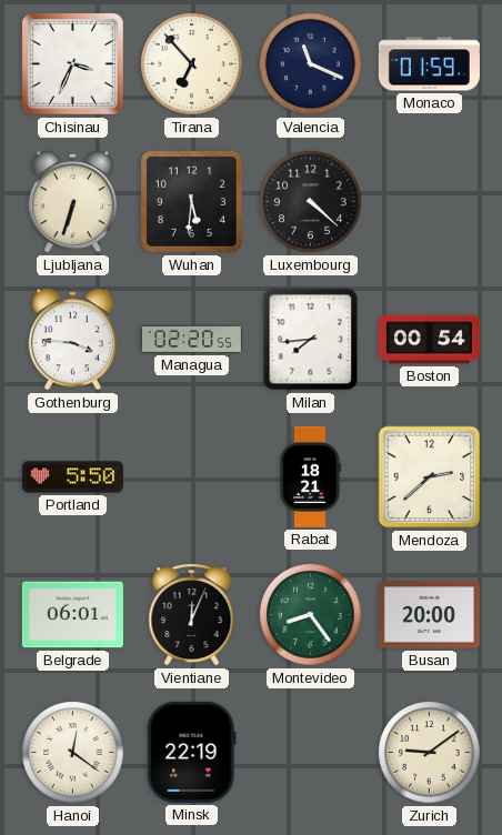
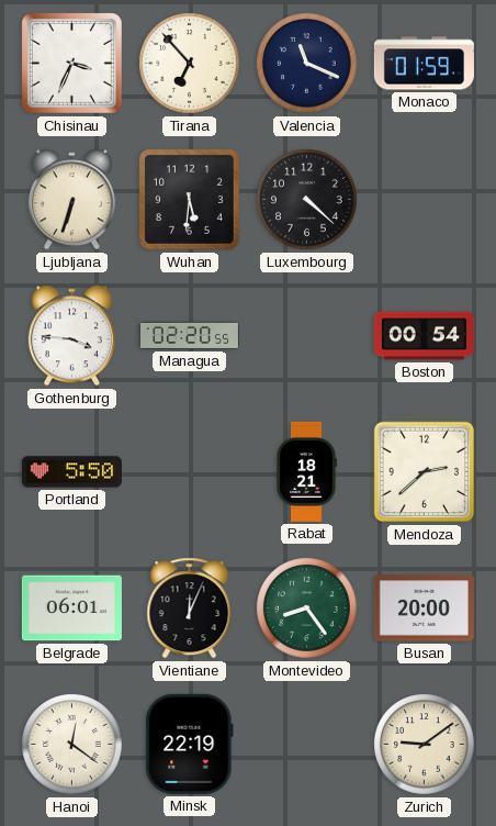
Milan: 7:44 -> none (311, 340)
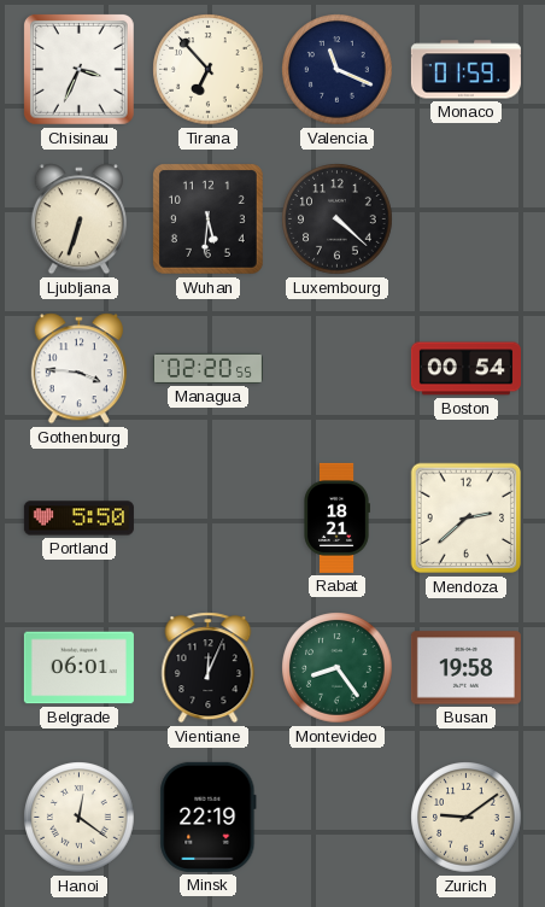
Busan: 20:00 -> 19:58 (465, 668)
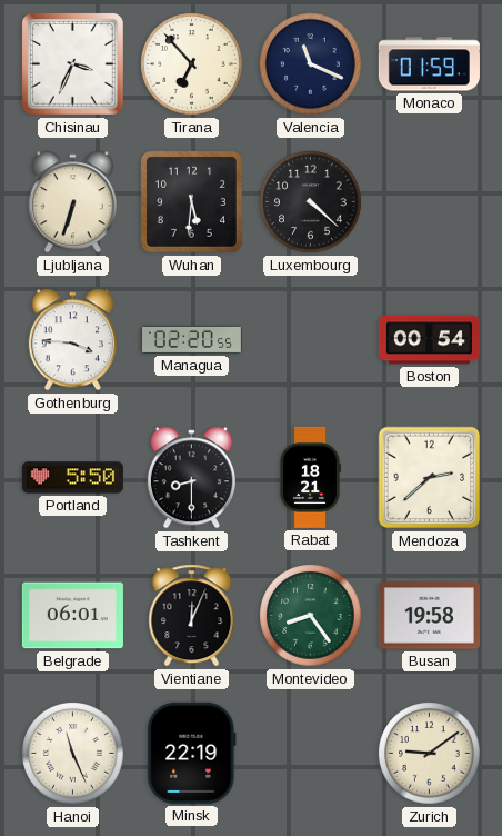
Tashkent: none -> 8:30 (191, 478)
Hanoi: 12:21 -> 11:26 (73, 754)
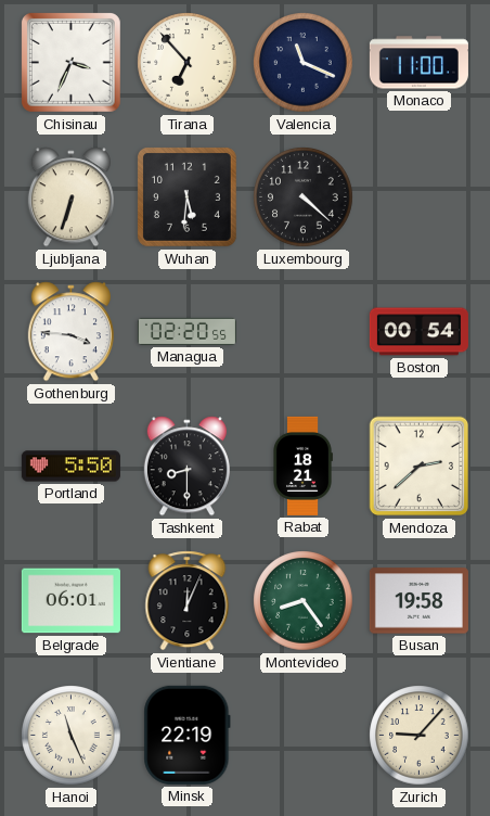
Monaco: 01:59 -> 11:00 (418, 63)
Zurich: 9:09 -> 9:07 (420, 736)
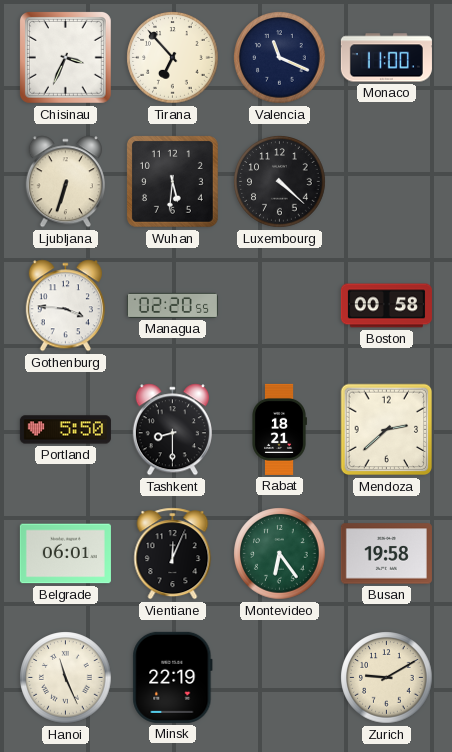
Boston: 00:54 -> 00:58 (386, 306)
Montevideo: 8:24 -> 6:24 (280, 554)
Zurich: 9:07 -> 9:10 (387, 678)
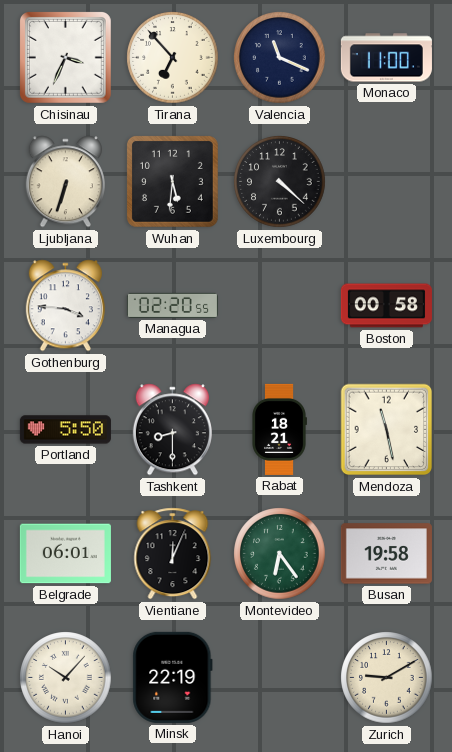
Mendoza: 2:38 -> 11:28 (387, 430)
Hanoi: 11:26 -> 10:07 (66, 678)
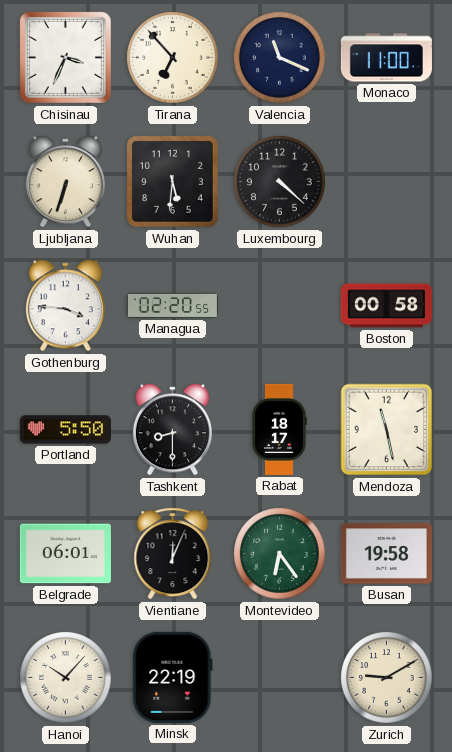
Rabat: 18:21 -> 18:17 (280, 429)
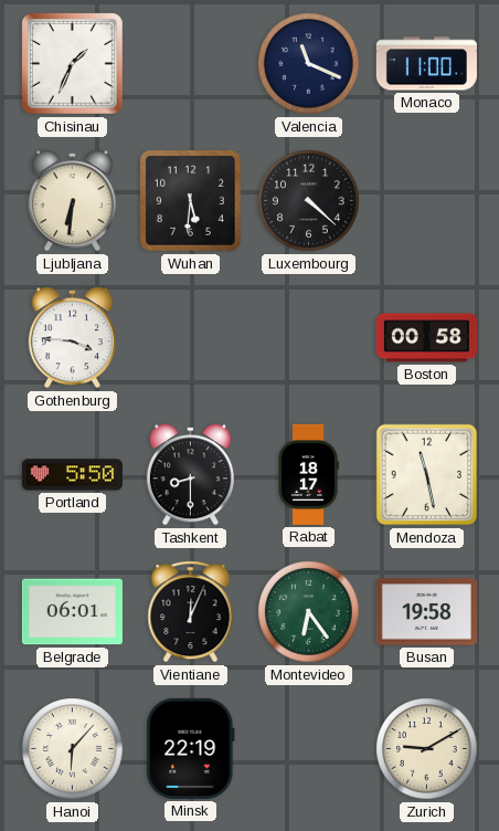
Chisinau: 3:34 -> 1:34 (72, 63)
Tirana: 6:53 -> none (173, 58)
Ljubljana: 6:33 -> 6:31 (72, 201)
Managua: 02:20 -> none (172, 305)
Hanoi: 10:07 -> 6:07 (73, 749)
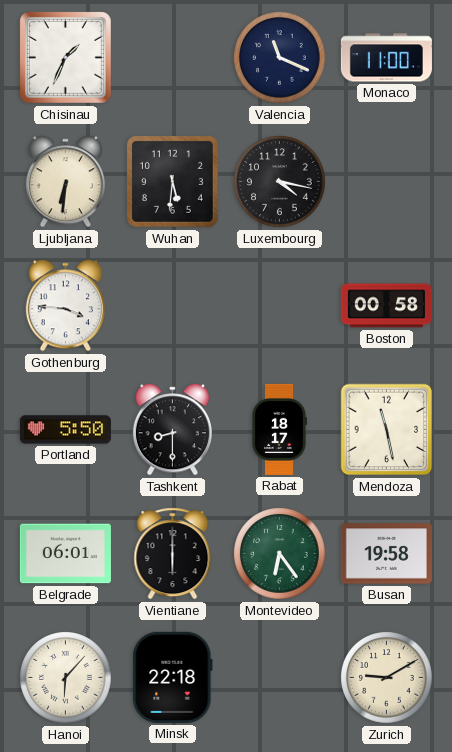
Luxembourg: 4:22 -> 4:17 (280, 182)
Vientiane: 12:04 -> 6:00 (173, 554)
Minsk: 22:19 -> 22:18 (173, 677)
